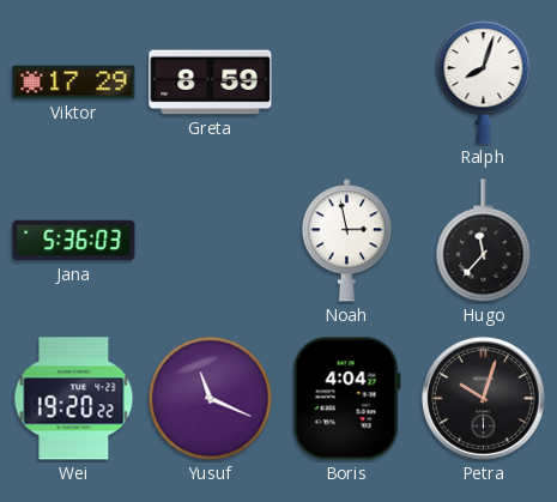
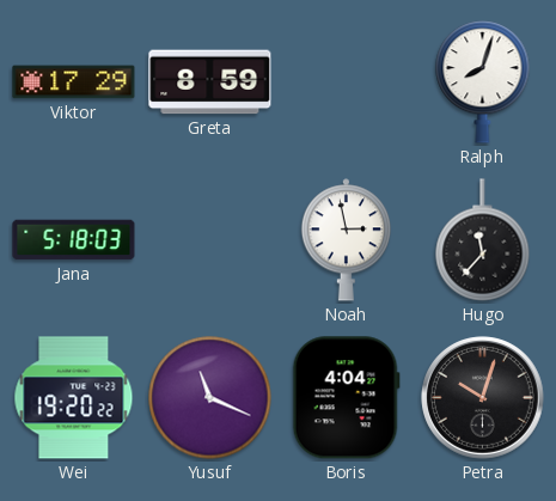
Jana: 5:36 -> 5:18 (74, 240)
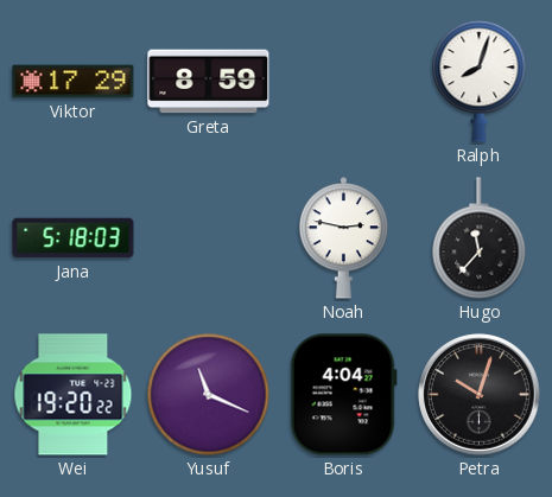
Noah: 2:58 -> 2:47 (343, 238)
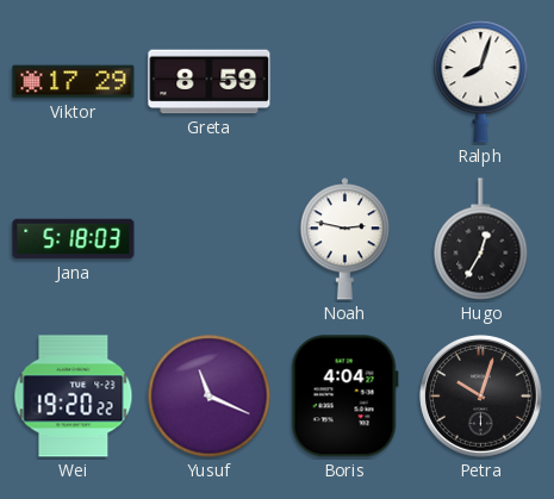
Hugo: 11:37 -> 12:35 (481, 239)
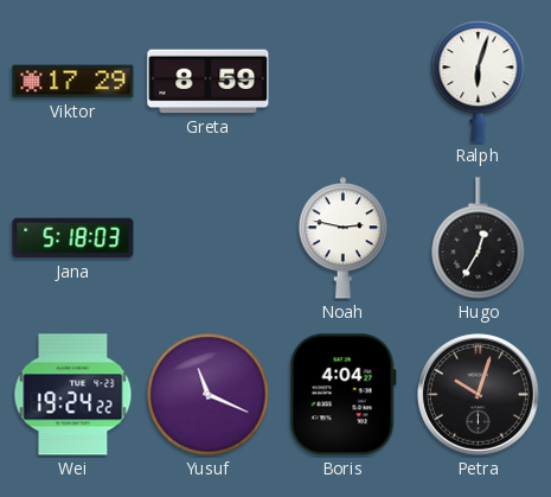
Ralph: 8:03 -> 6:03 (479, 82)
Wei: 19:20 -> 19:24 (73, 395)
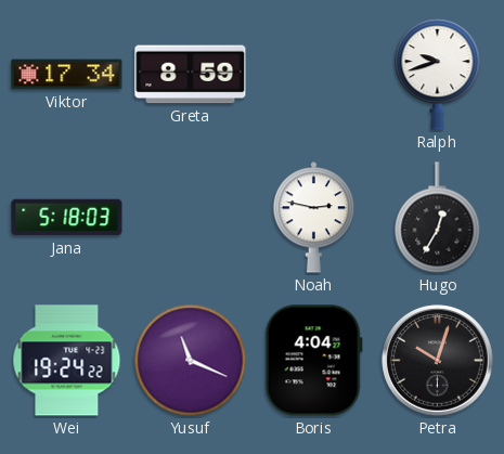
Viktor: 17:29 -> 17:34 (67, 75)
Ralph: 6:03 -> 9:42 (438, 75)
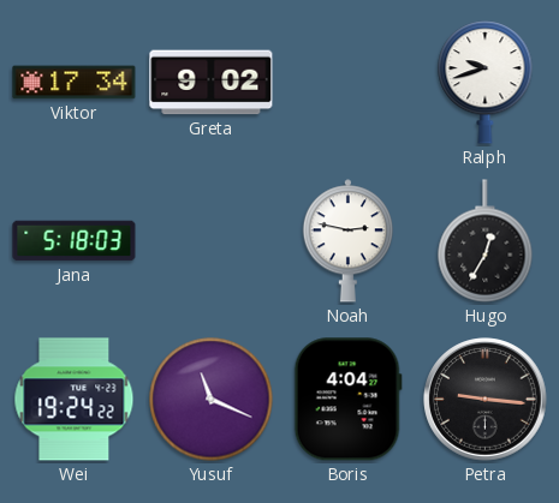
Greta: 8:59 -> 9:02 (212, 83)
Petra: 10:03 -> 9:16 (486, 400)
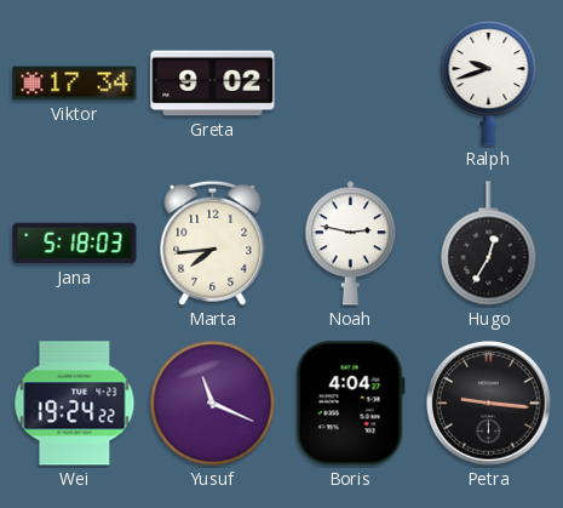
Marta: none -> 7:44 (213, 242)
